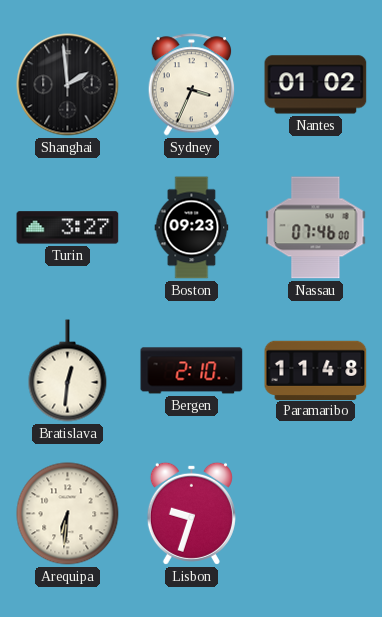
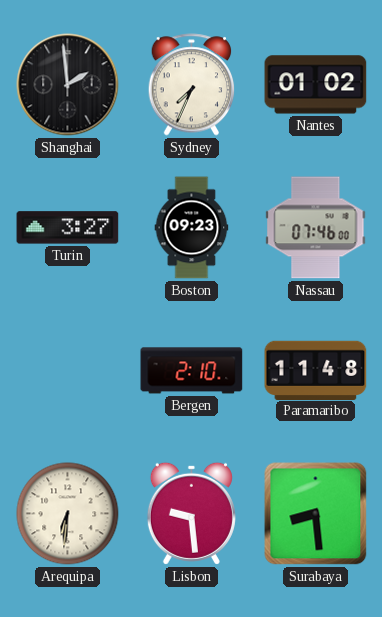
Sydney: 3:34 -> 7:34 (192, 85)
Bratislava: 12:31 -> none (68, 371)
Lisbon: 9:33 -> 9:29 (191, 513)
Surabaya: none -> 8:29 (316, 514)
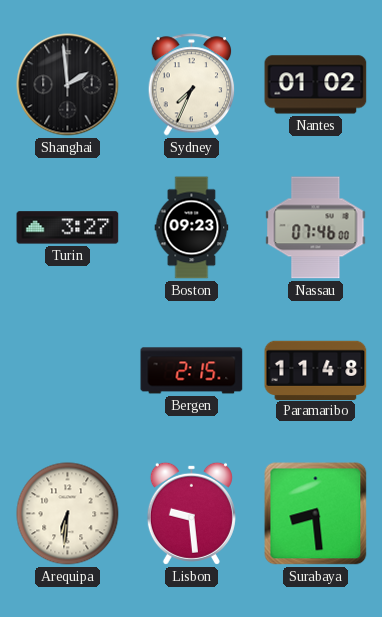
Bergen: 2:10 -> 2:15 (192, 371)
